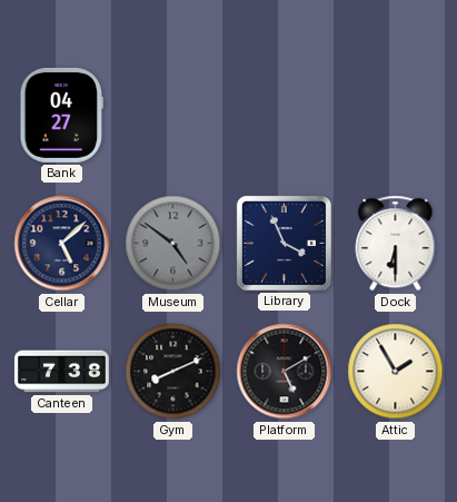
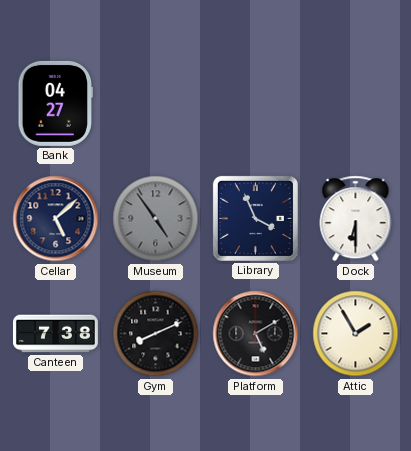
Museum: 4:51 -> 4:54 (156, 219)
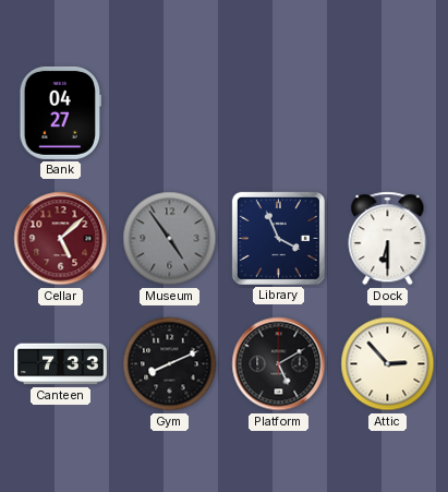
Cellar dial: navy -> burgundy (61, 239)
Canteen: 7:38 -> 7:33 (60, 364)
Attic: 1:55 -> 2:53 (388, 364)
